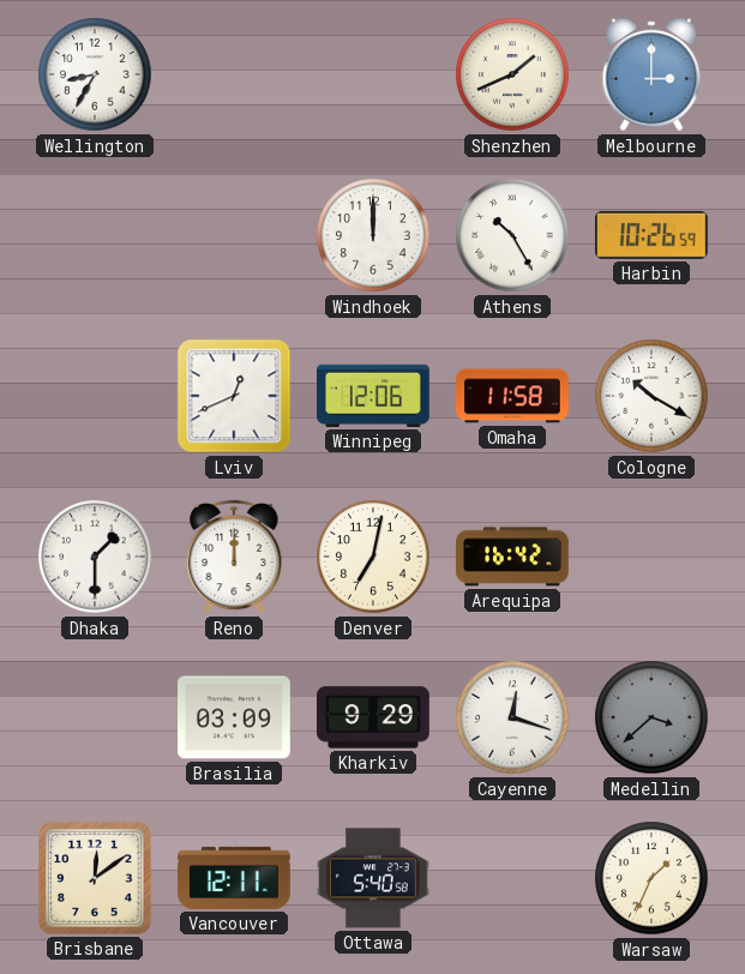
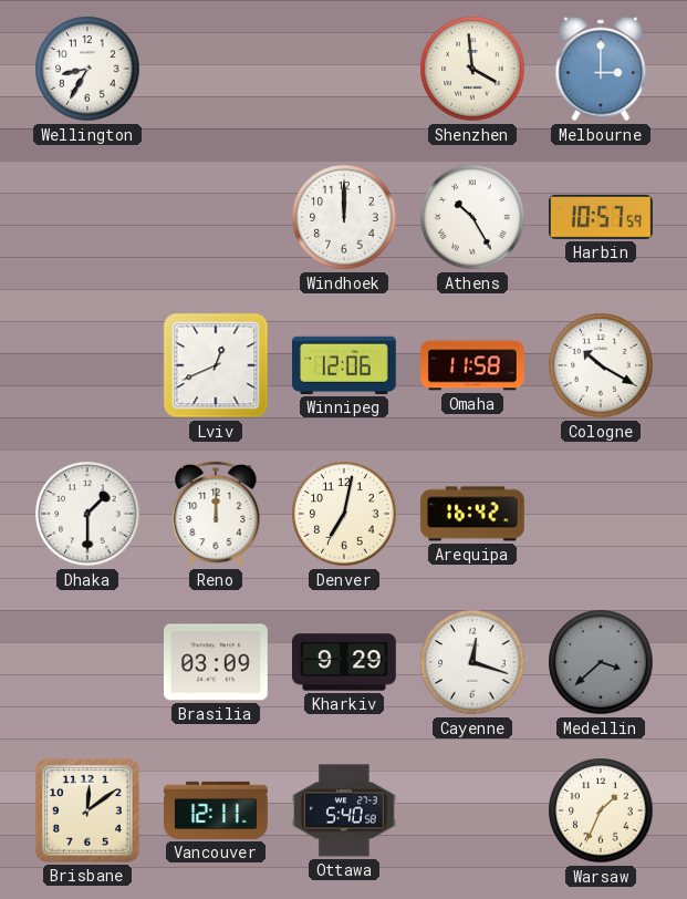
Shenzhen: 1:41 -> 3:59 (472, 69)
Harbin: 10:26 -> 10:57 (602, 217)
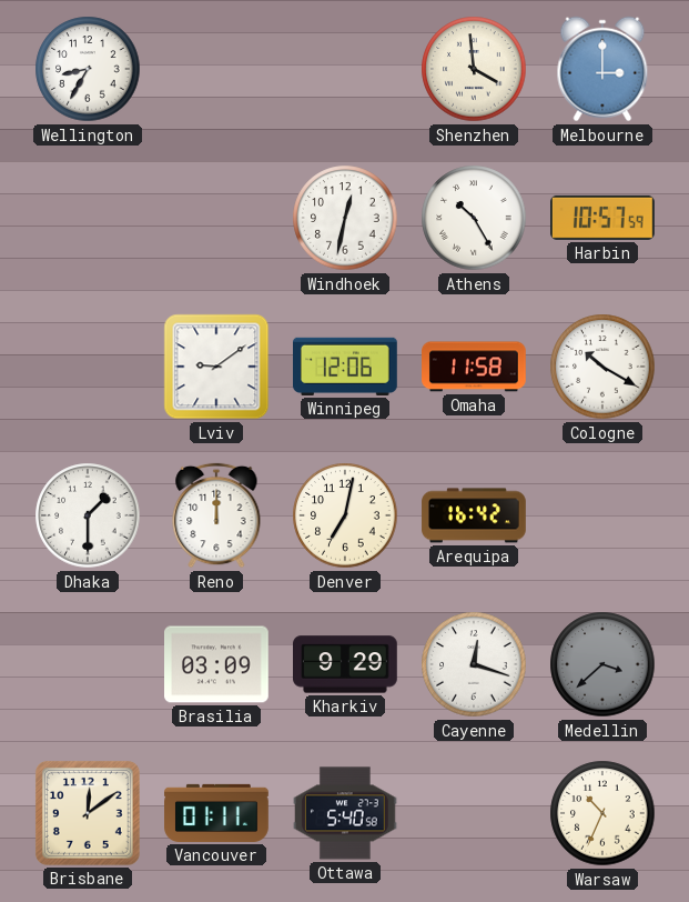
Windhoek: 12:00 -> 12:32 (345, 218)
Lviv: 12:41 -> 9:09 (216, 367)
Vancouver: 12:11 -> 01:11 (216, 813)
Warsaw: 1:34 -> 10:34 (602, 813)
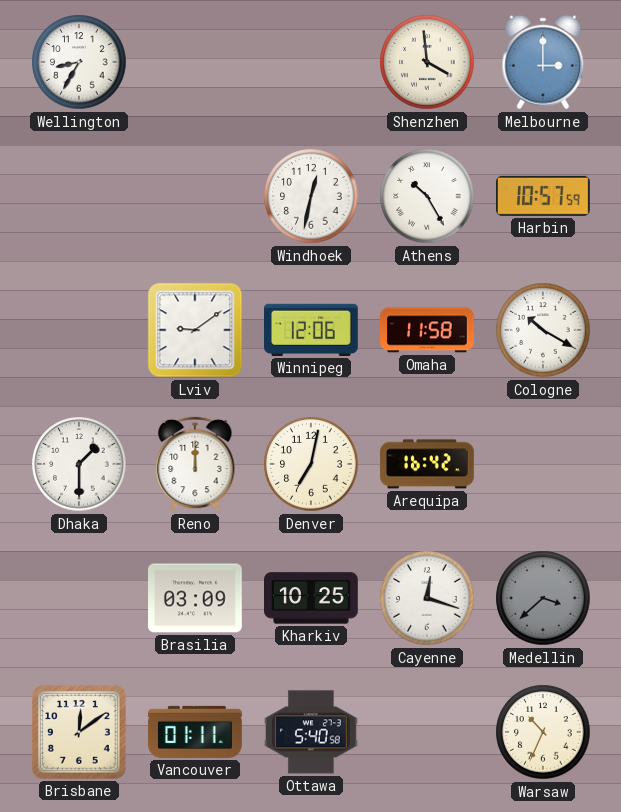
Kharkiv: 9:29 -> 10:25 (312, 598)
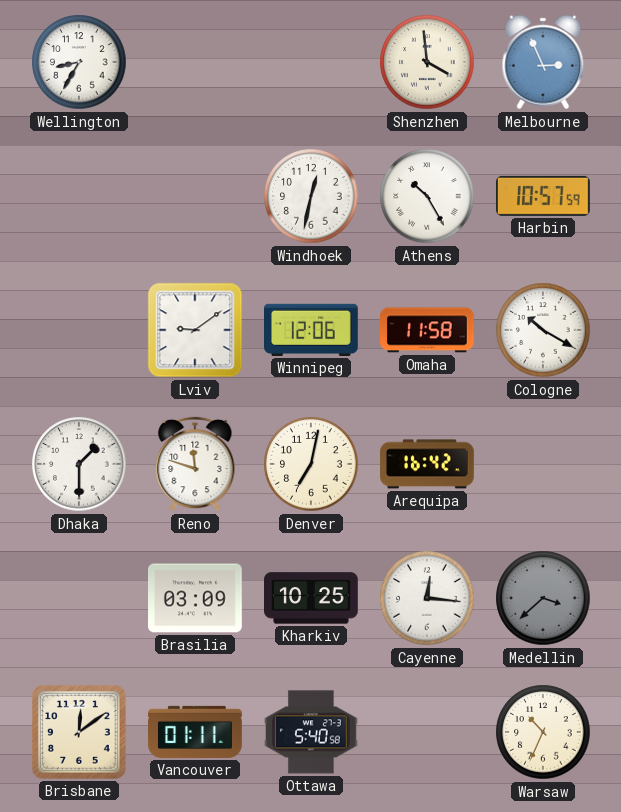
Melbourne: 3:00 -> 2:56 (543, 62)
Reno: 12:00 -> 11:48 (195, 464)
Cayenne: 12:18 -> 12:16 (427, 598)
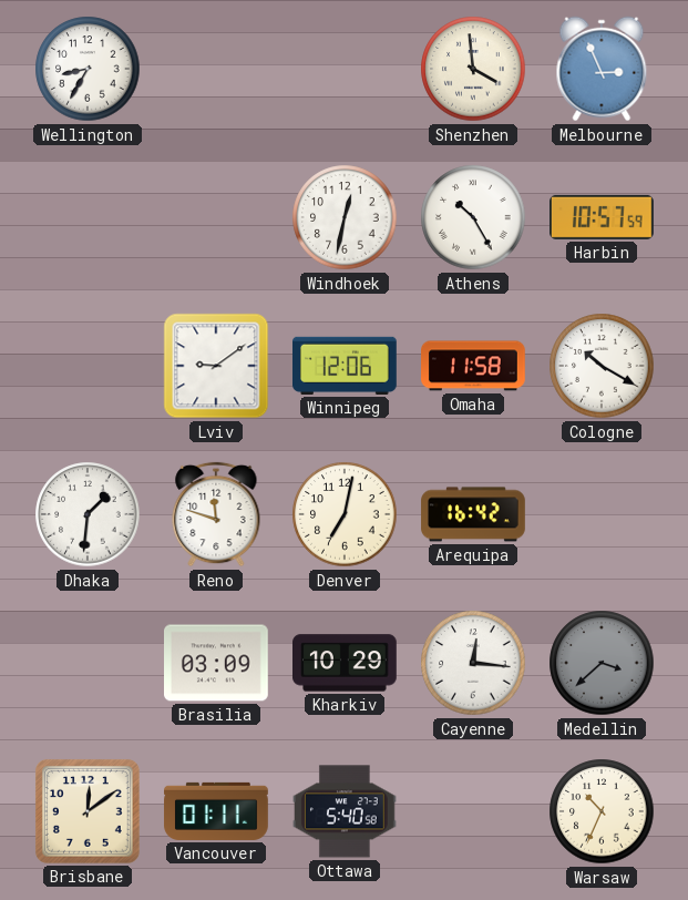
Dhaka: 1:30 -> 1:31 (88, 514)
Kharkiv: 10:25 -> 10:29 (346, 663)
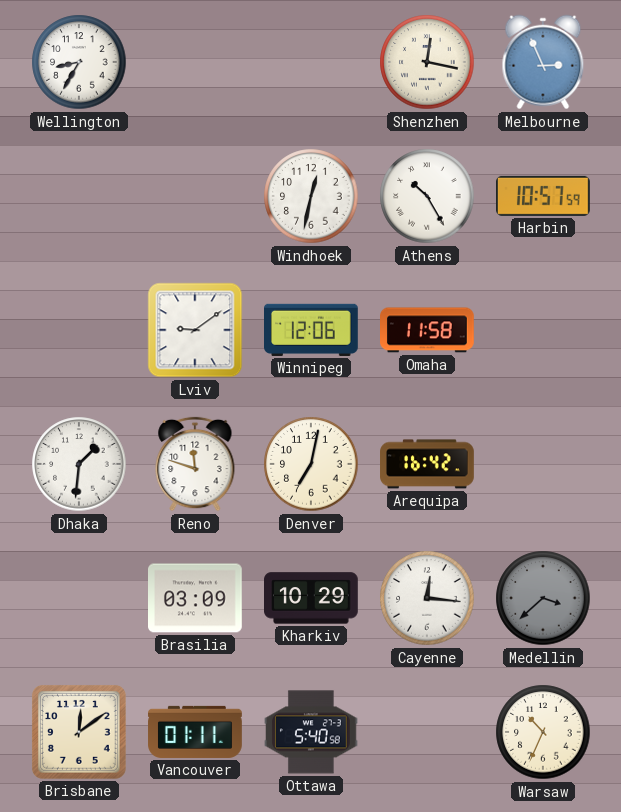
Shenzhen: 3:59 -> 12:17 (427, 62)
Cologne: 10:20 -> none (602, 366)
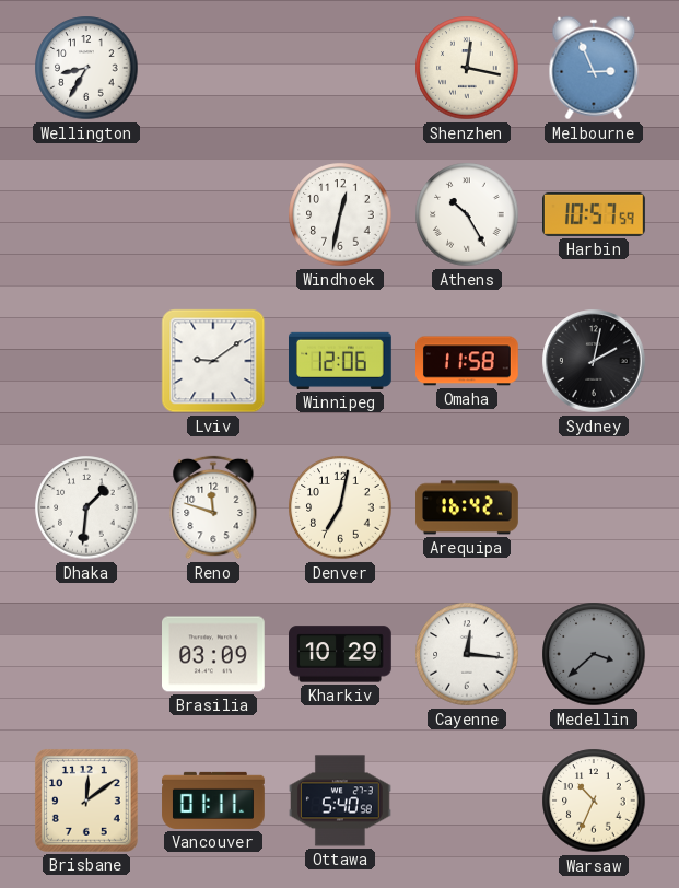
Sydney: none -> 2:02 (594, 361)
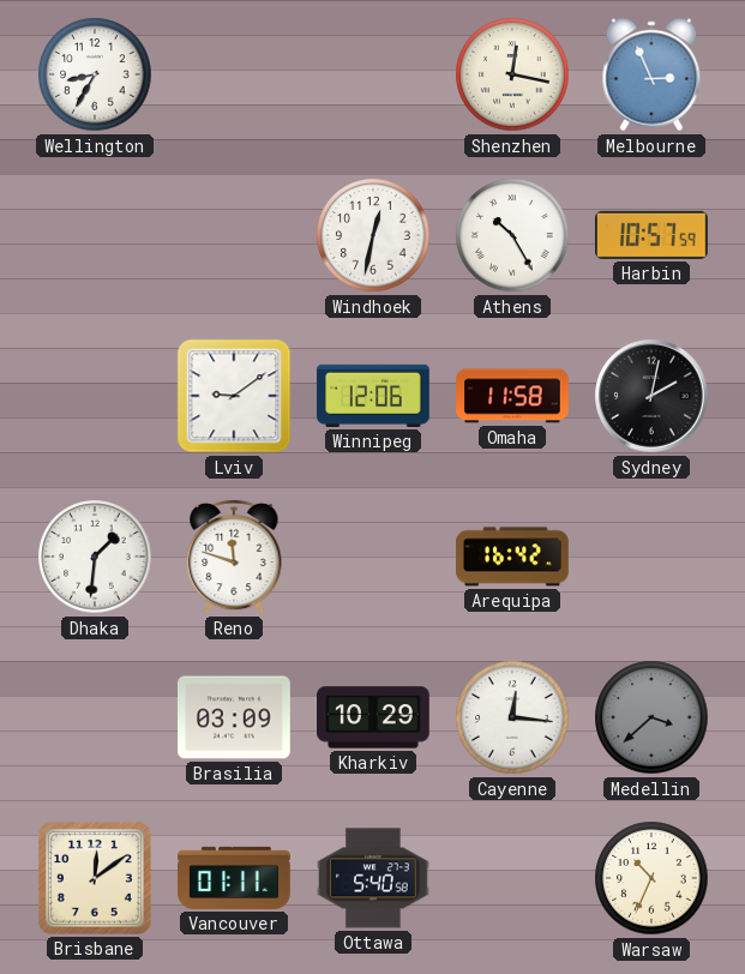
Denver: 7:02 -> none (340, 507)
